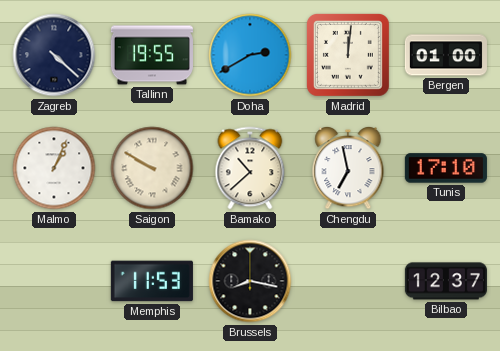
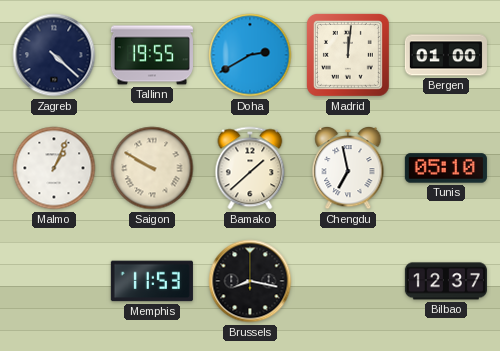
Bamako: 10:38 -> 1:38 (250, 168)
Tunis: 17:10 -> 05:10 (446, 168)
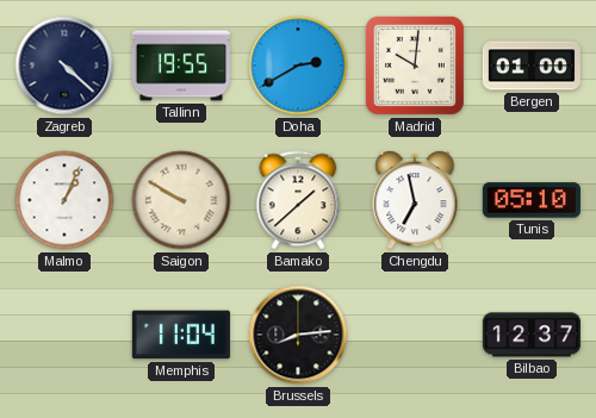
Madrid: 12:01 -> 10:01 (415, 65)
Memphis: 11:53 -> 11:04 (181, 335)
Brussels: 8:17 -> 8:14 (298, 335)
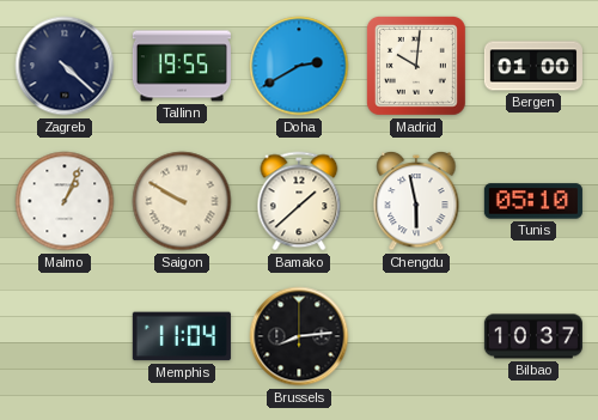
Chengdu: 6:58 -> 5:58 (416, 201)
Bilbao: 12:37 -> 10:37 (533, 336)
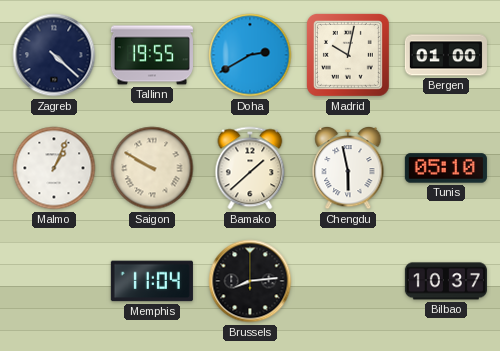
Madrid: 10:01 -> 10:02 (348, 55)
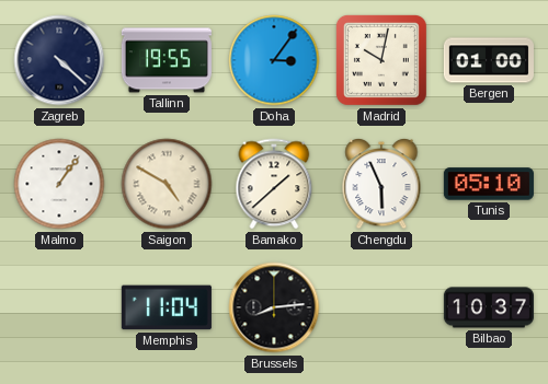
Doha: 2:40 -> 3:06 (274, 60)
Malmo: 1:04 -> 1:06 (59, 184)
Saigon: 9:50 -> 4:50 (167, 184)
Chengdu: 5:58 -> 5:56 (381, 184)
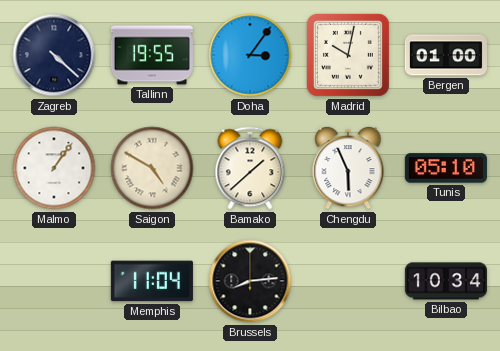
Bilbao: 10:37 -> 10:34 (446, 281)
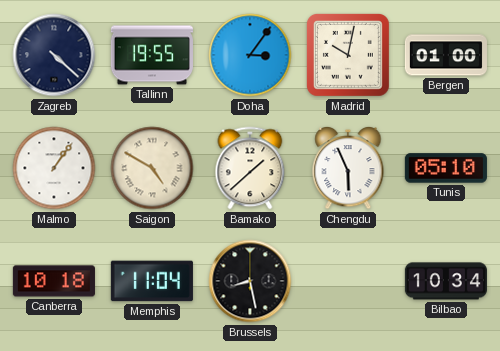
Canberra: none -> 10:18 (54, 281)
Brussels: 8:14 -> 8:28 (250, 281)
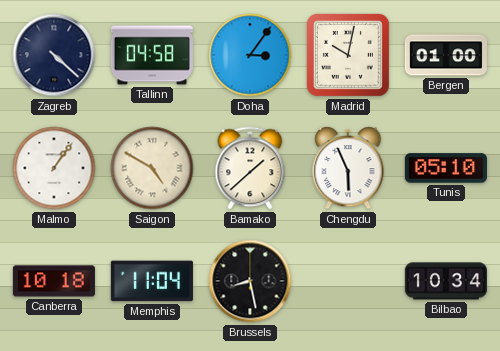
Tallinn: 19:55 -> 04:58 (152, 55)
